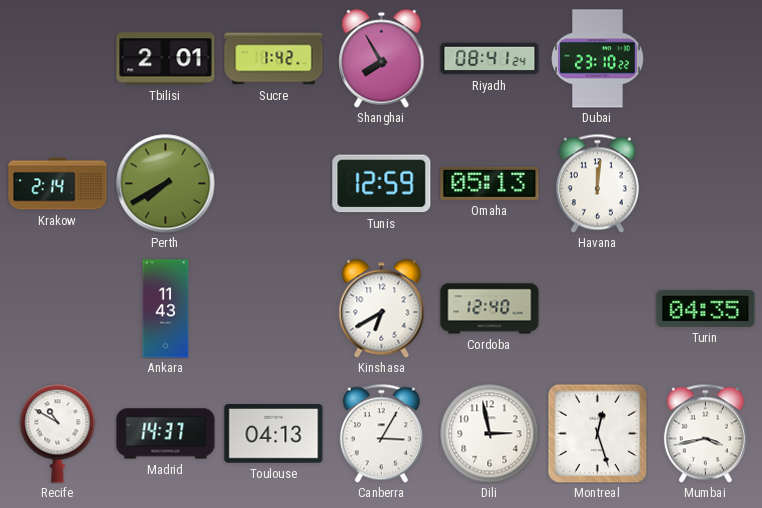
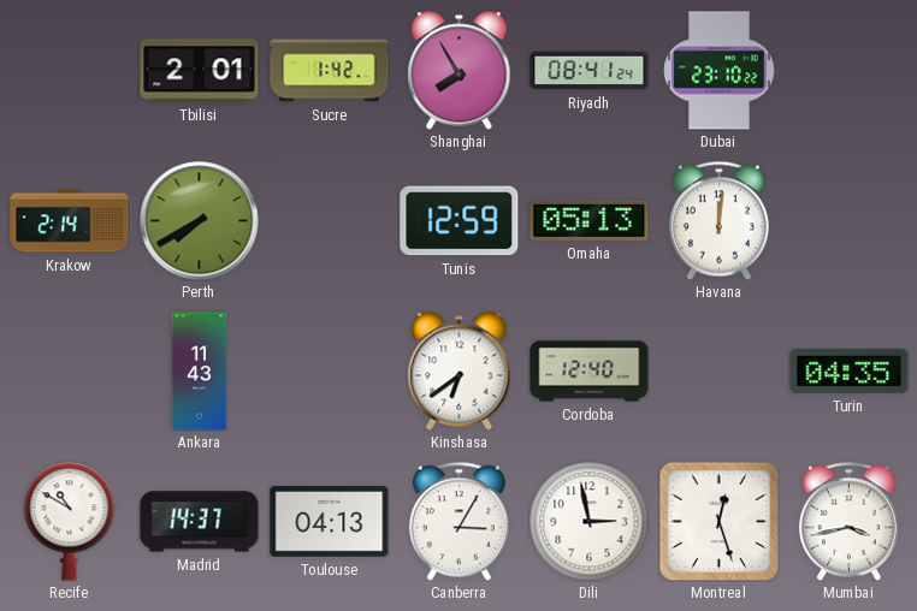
Kinshasa: 6:40 -> 6:39 (460, 372)
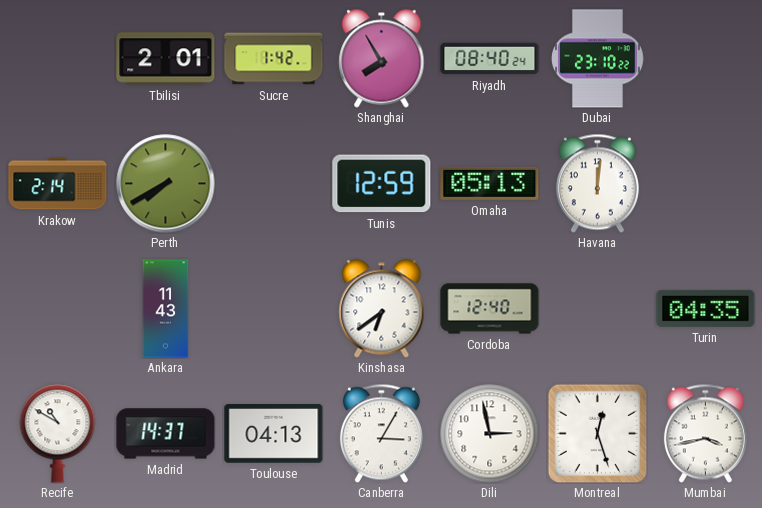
Riyadh: 08:41 -> 08:40 (490, 59)
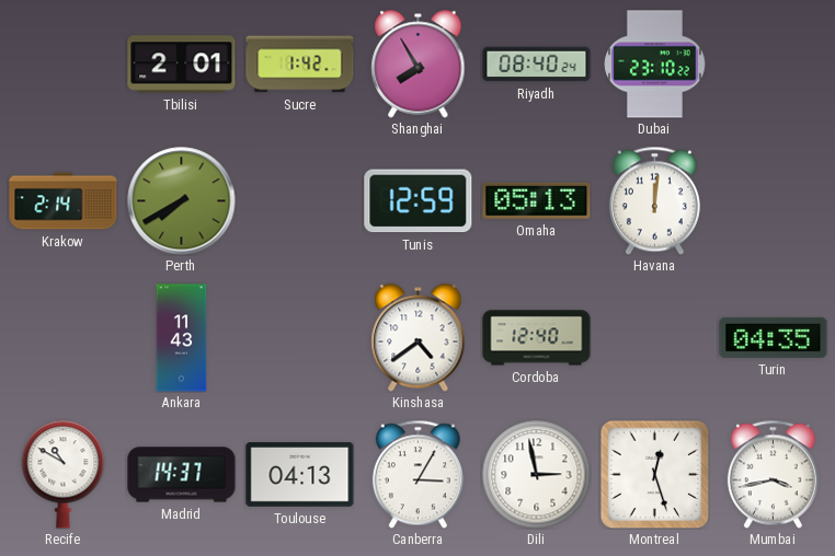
Kinshasa: 6:39 -> 4:39 (419, 338)
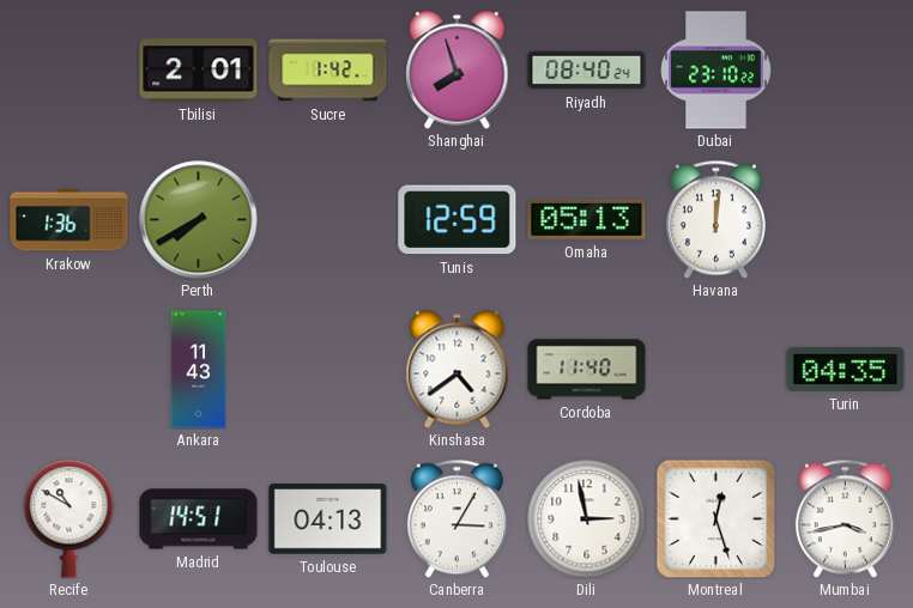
Shanghai: 7:55 -> 7:57 (458, 71)
Krakow: 2:14 -> 1:36 (69, 220)
Cordoba: 12:40 -> 11:40 (587, 370)
Madrid: 14:37 -> 14:51 (199, 519)
